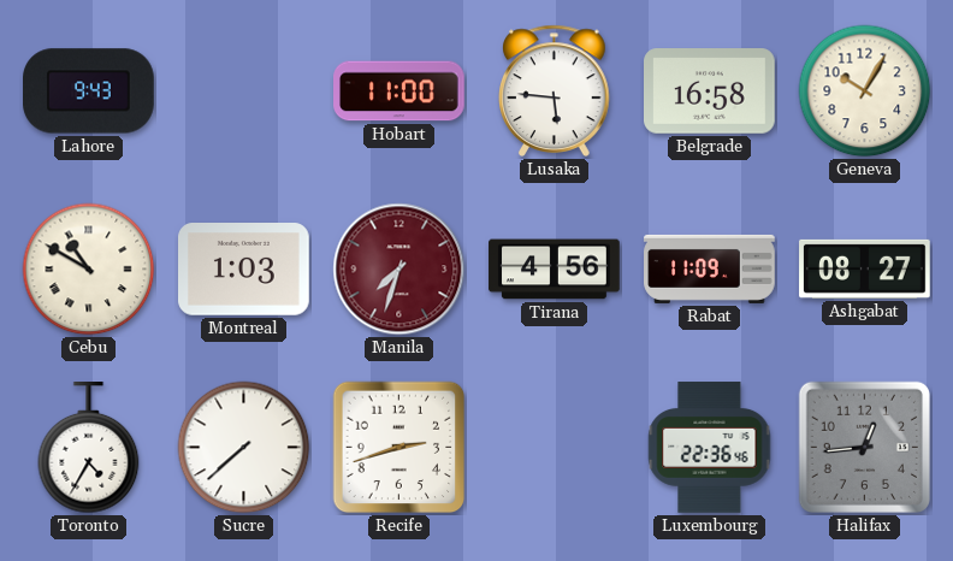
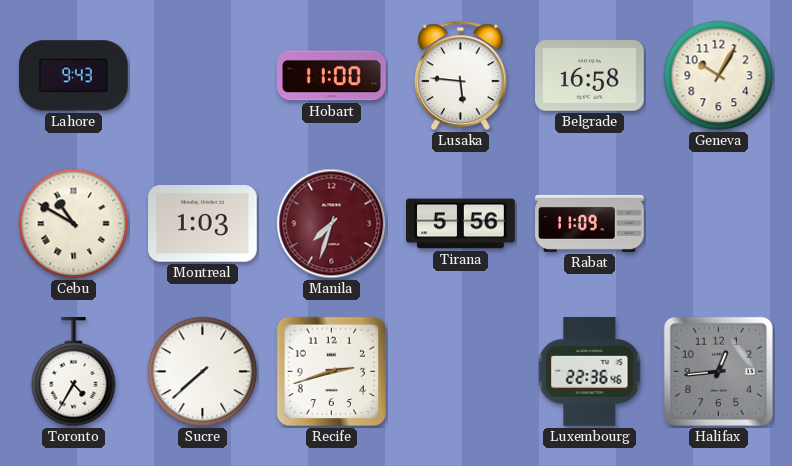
Tirana: 4:56 -> 5:56 (461, 224)
Ashgabat: 08:27 -> none (865, 268)
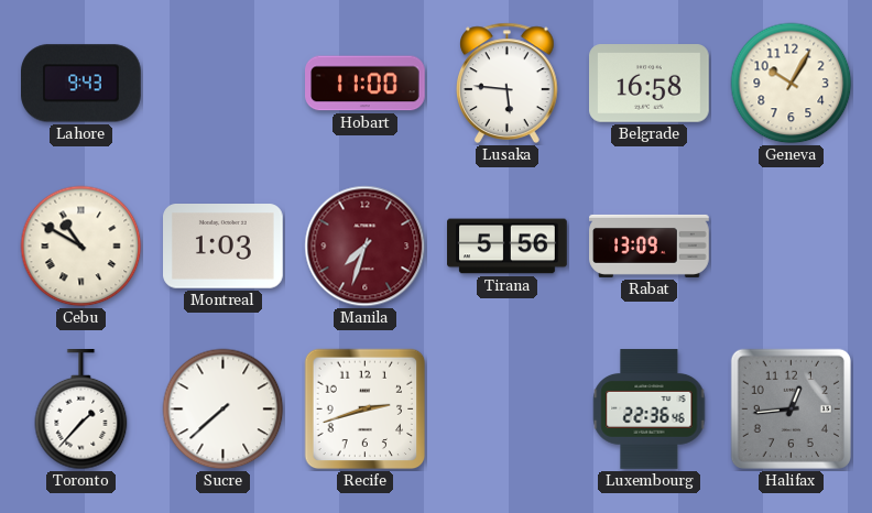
Rabat: 11:09 -> 13:09 (650, 245)
Toronto: 4:35 -> 1:37 (81, 410)
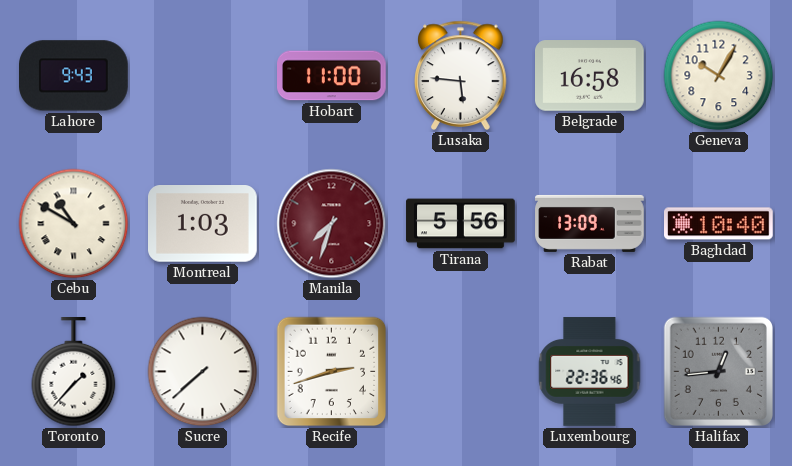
Baghdad: none -> 10:40 (719, 224)
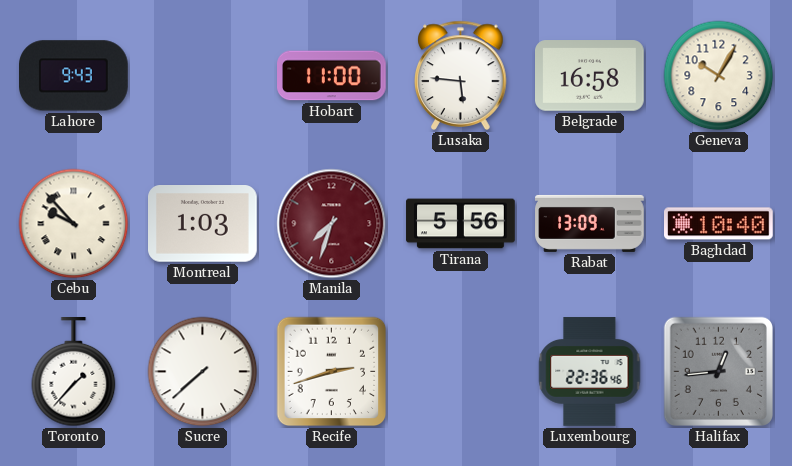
Cebu: 10:50 -> 9:53 (74, 224)
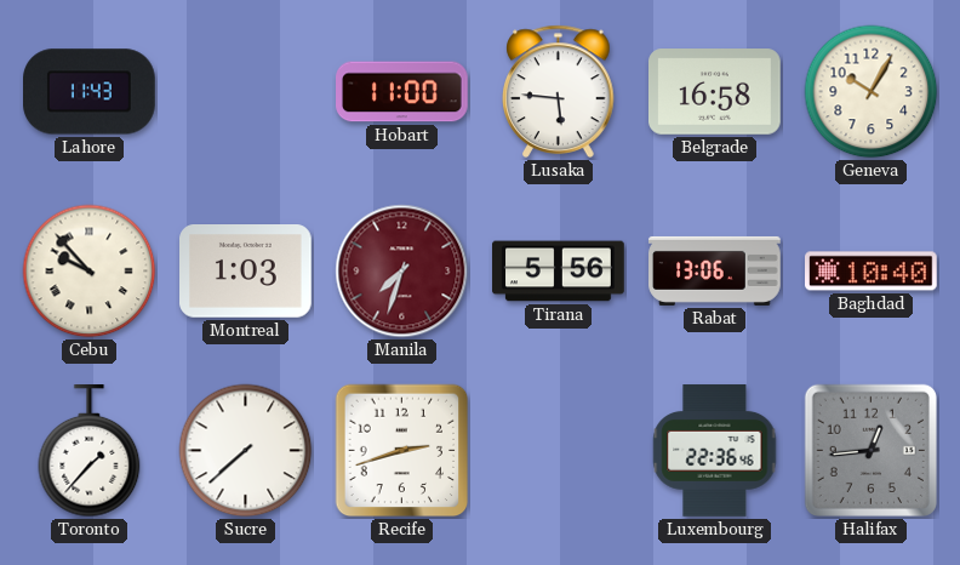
Lahore: 9:43 -> 11:43 (90, 92)
Rabat: 13:09 -> 13:06 (715, 270)
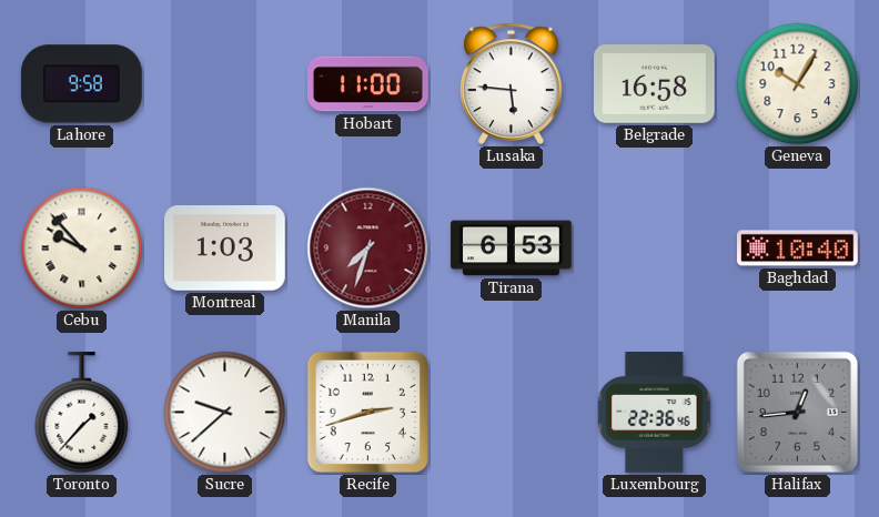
Lahore: 11:43 -> 9:58 (82, 84)
Tirana: 5:56 -> 6:53 (512, 249)
Rabat: 13:06 -> none (715, 270)
Sucre: 7:38 -> 9:38 (225, 413)
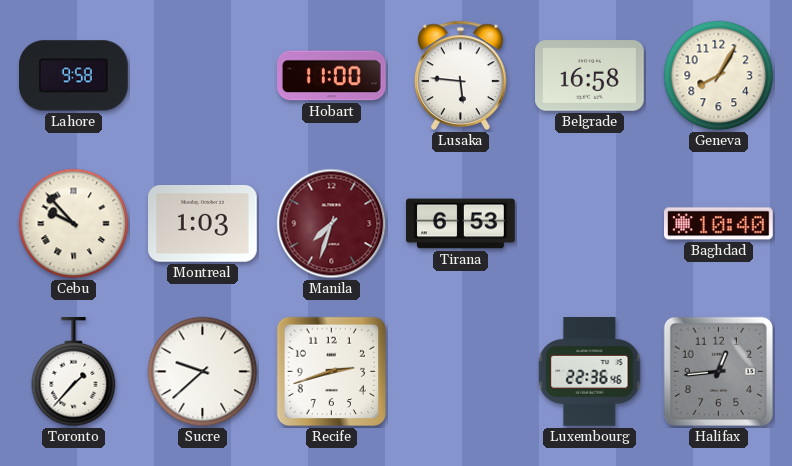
Geneva: 10:05 -> 8:05 (719, 76)
